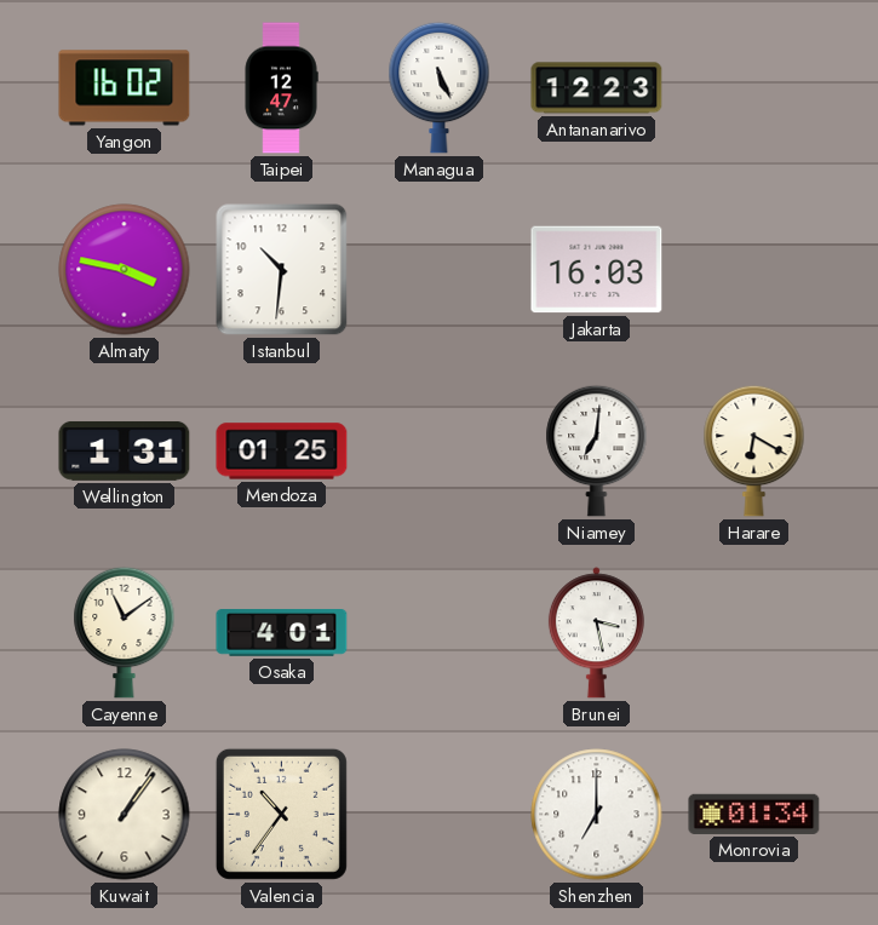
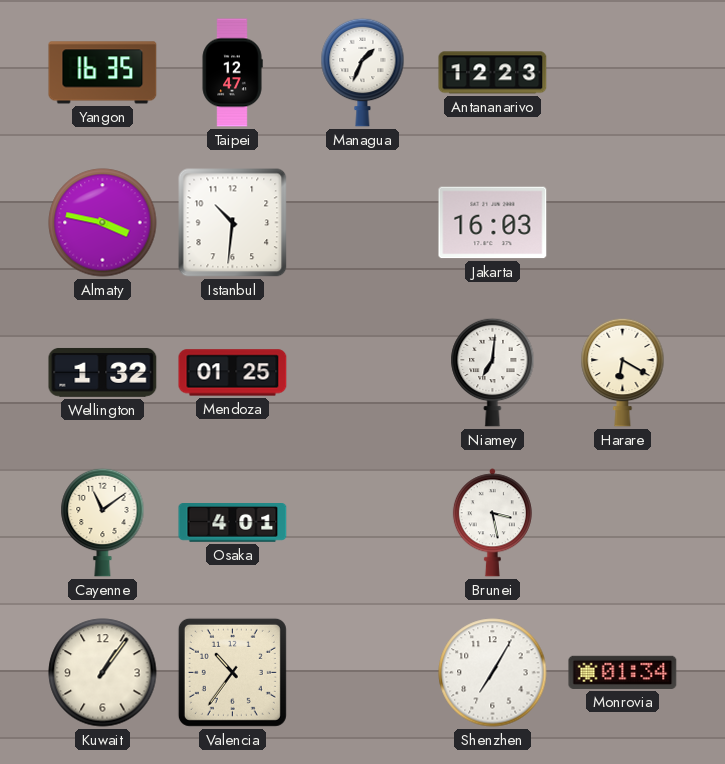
Yangon: 16:02 -> 16:35 (103, 73)
Managua: 5:26 -> 1:34 (363, 72)
Wellington: 1:31 -> 1:32 (103, 372)
Shenzhen: 7:00 -> 7:05 (493, 673)
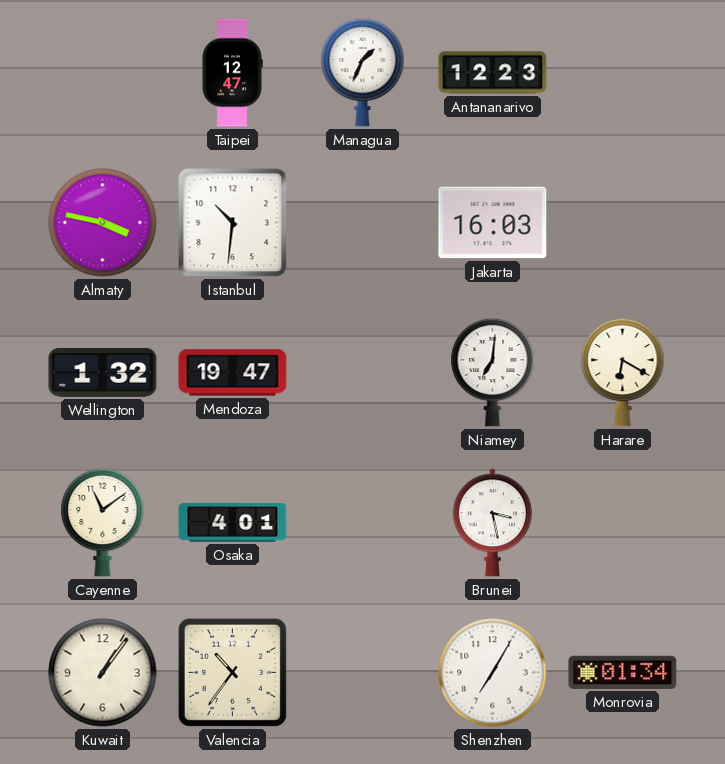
Yangon: 16:35 -> none (103, 73)
Mendoza: 01:25 -> 19:47 (233, 373)
